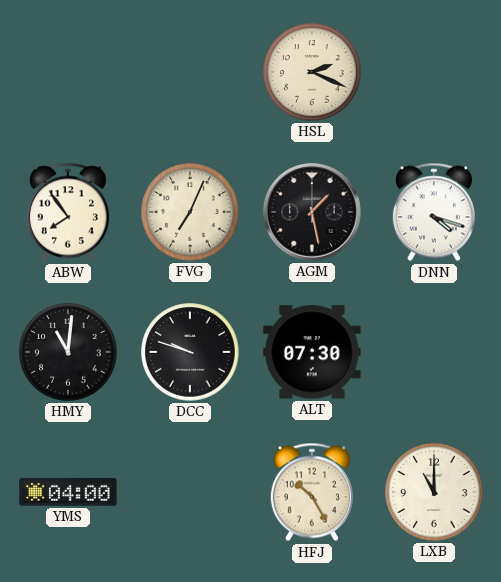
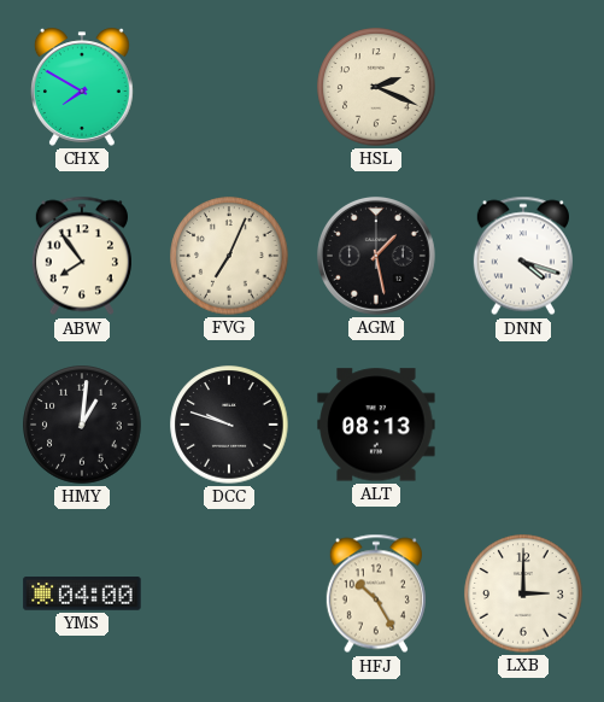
CHX: none -> 7:50 (82, 87)
HMY: 11:01 -> 1:01 (82, 425)
ALT: 07:30 -> 08:13 (376, 425)
LXB: 11:00 -> 3:00 (523, 593)
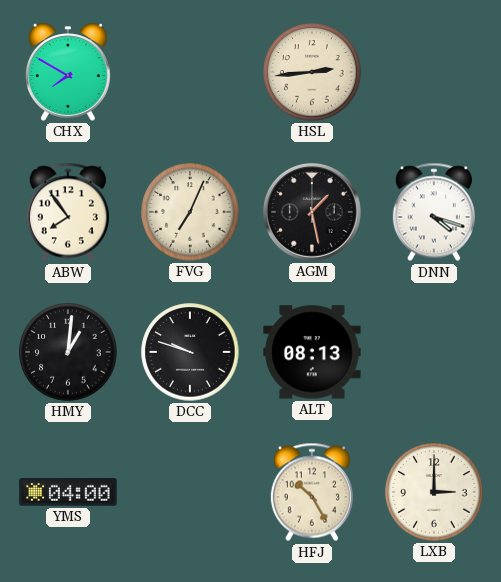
HSL: 2:19 -> 2:44 (312, 72)
